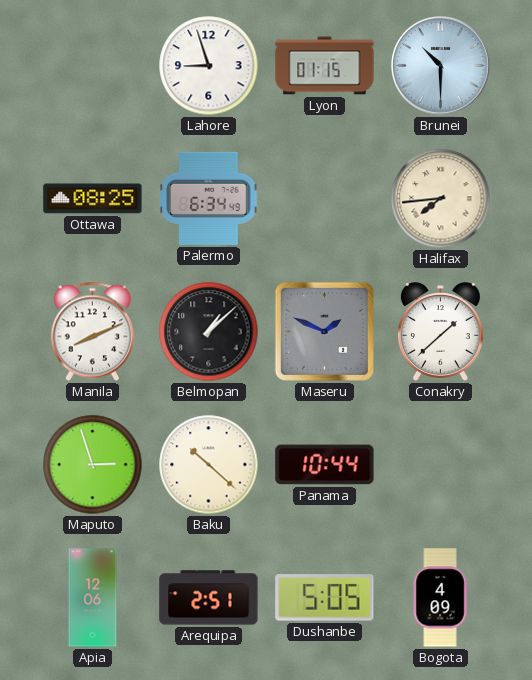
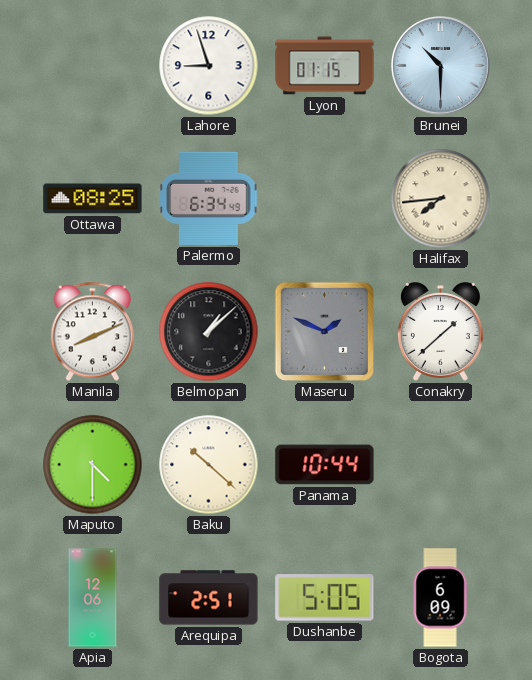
Maputo: 2:57 -> 4:30 (93, 465)
Bogota: 4:09 -> 6:09 (440, 598)
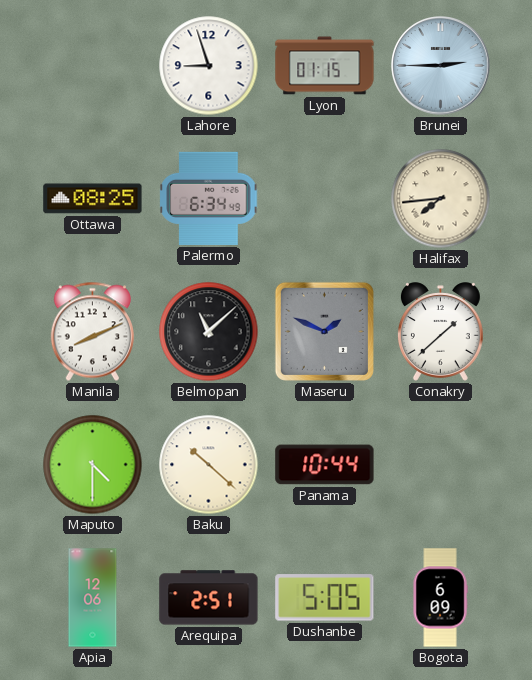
Brunei: 10:30 -> 2:45 (441, 66)
Belmopan: 1:08 -> 11:08 (209, 332)
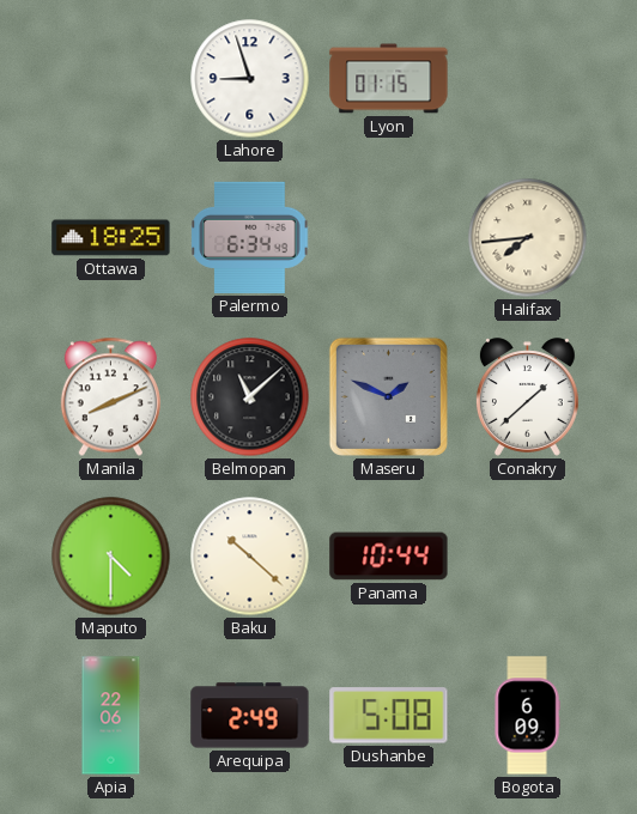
Brunei: 2:45 -> none (441, 66)
Ottawa: 08:25 -> 18:25 (111, 238)
Apia: 12:06 -> 22:06 (111, 716)
Arequipa: 2:51 -> 2:49 (250, 716)
Dushanbe: 5:05 -> 5:08 (389, 716)
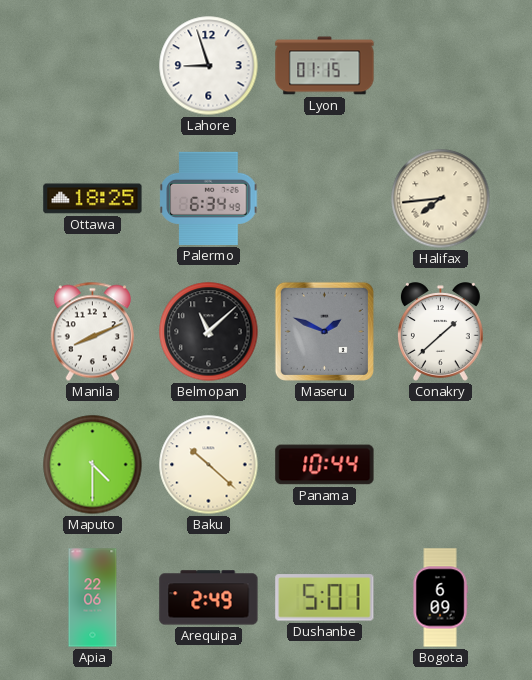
Dushanbe: 5:08 -> 5:01 (325, 598)
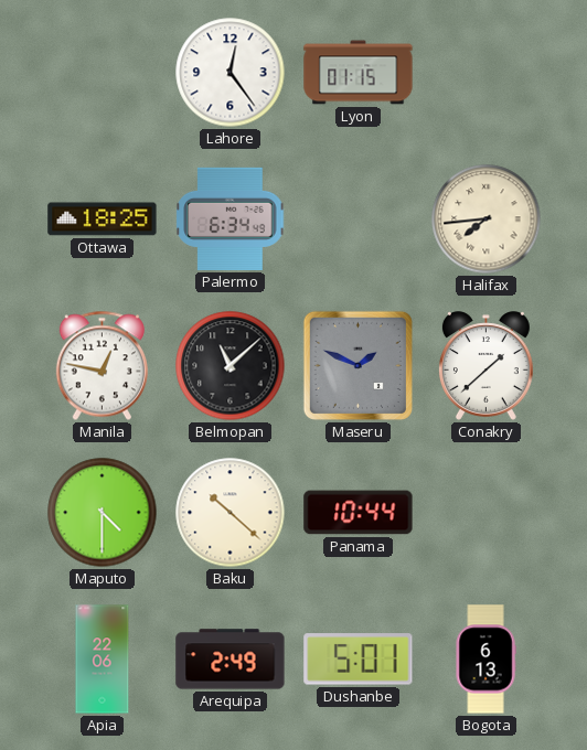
Lahore: 8:57 -> 12:24 (231, 73)
Manila: 8:11 -> 12:47 (102, 366)
Bogota: 6:09 -> 6:13 (485, 660)
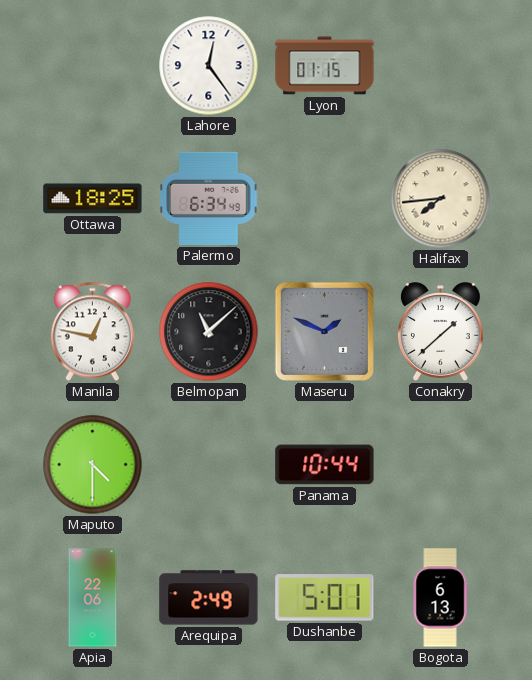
Baku: 10:22 -> none (231, 513)
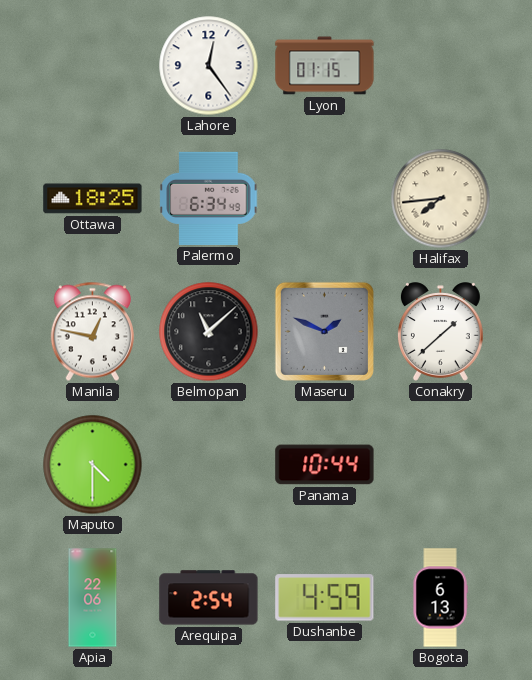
Arequipa: 2:49 -> 2:54 (209, 598)
Dushanbe: 5:01 -> 4:59 (325, 598)
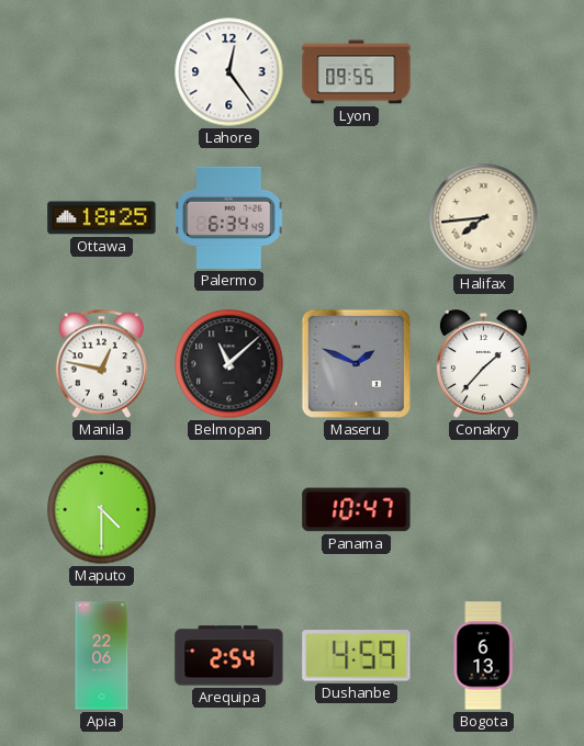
Lyon: 01:15 -> 09:55 (357, 72)
Conakry: 1:38 -> 1:37 (483, 364)
Panama: 10:44 -> 10:47 (357, 510)
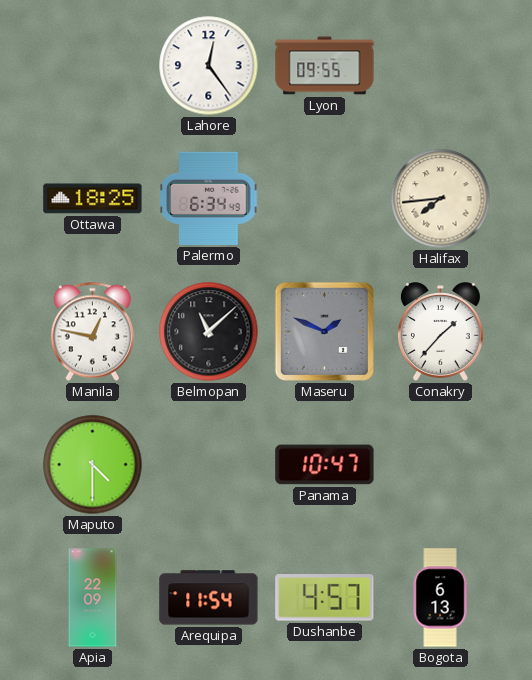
Apia: 22:06 -> 22:09 (93, 598)
Arequipa: 2:54 -> 11:54 (209, 598)
Dushanbe: 4:59 -> 4:57 (325, 598)
